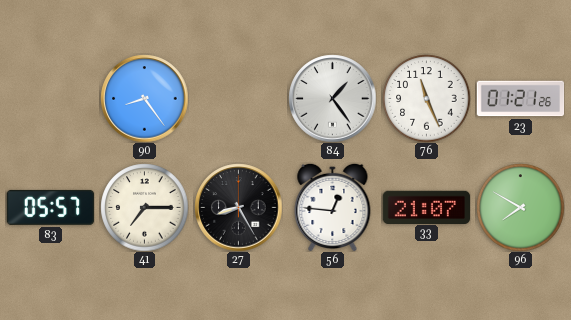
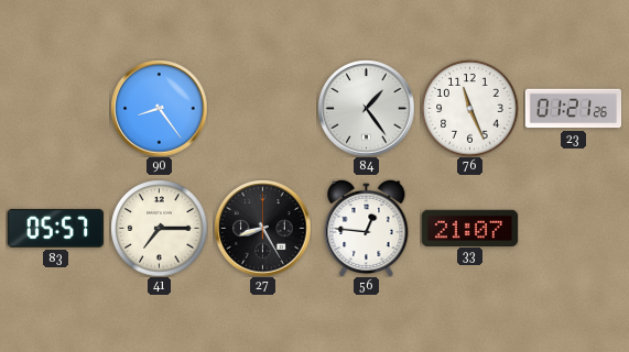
96: 7:50 -> none (520, 207)
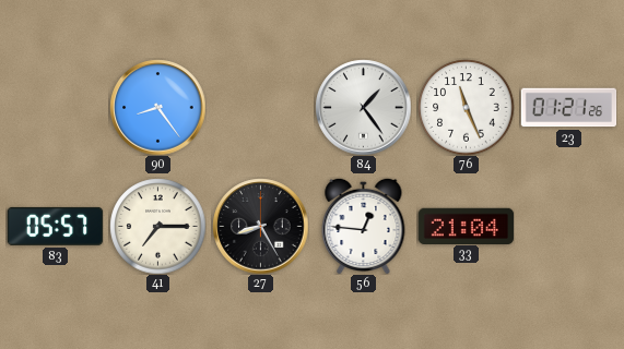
33: 21:07 -> 21:04 (466, 226)
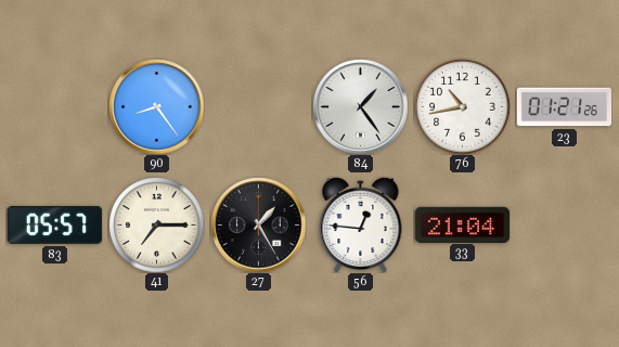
76: 11:26 -> 10:43 (462, 106)
27: 8:25 -> 1:25 (258, 224)
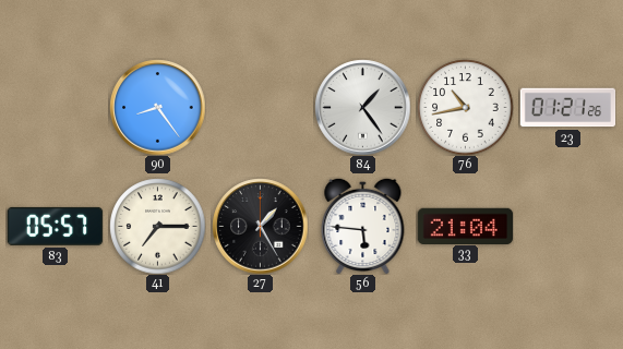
56: 12:46 -> 5:46 (363, 226)
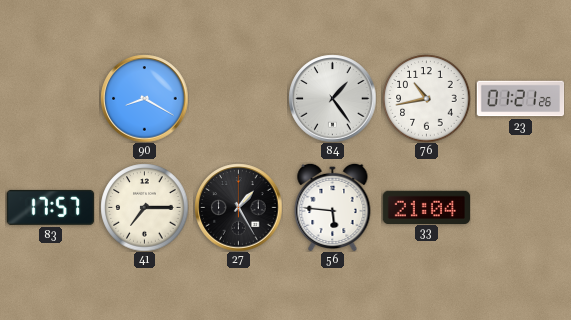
90: 8:24 -> 8:20 (144, 98)
83: 05:57 -> 17:57 (50, 207)
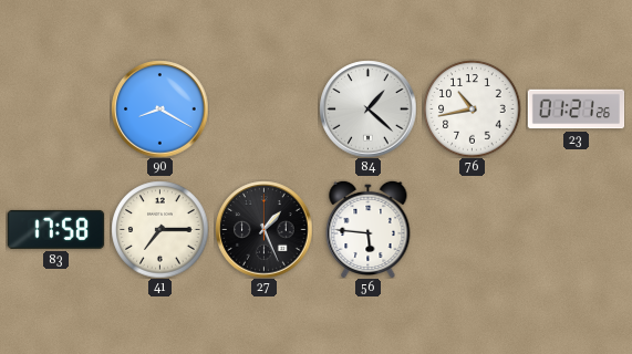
84: 1:24 -> 1:22 (367, 108)
83: 17:57 -> 17:58 (55, 229)
27: 1:25 -> 1:26 (263, 229)
33: 21:04 -> none (426, 207)
